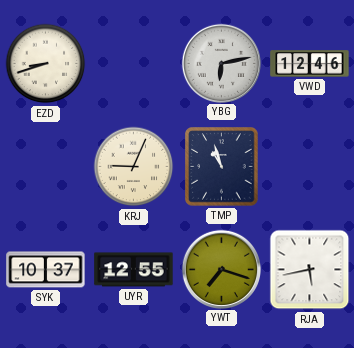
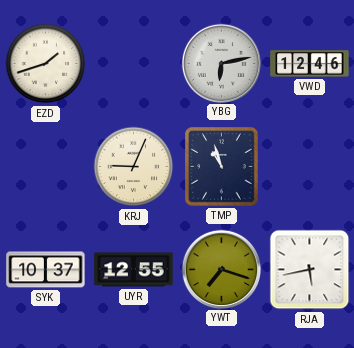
EZD: 8:42 -> 1:42 (46, 64)
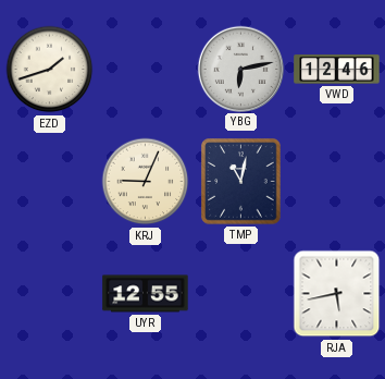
TMP: 10:57 -> 11:02 (241, 182)
SYK: 10:37 -> none (46, 270)
YWT: 7:18 -> none (221, 269)
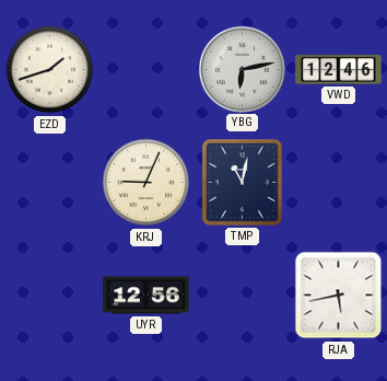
UYR: 12:55 -> 12:56 (146, 296)
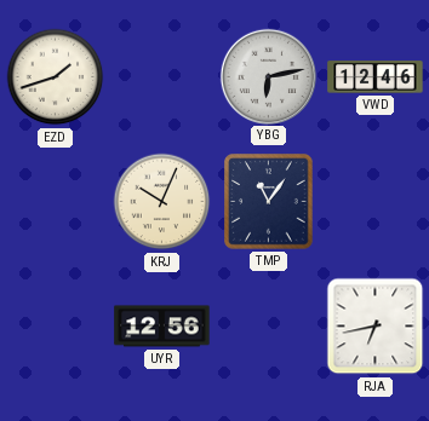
KRJ: 9:04 -> 10:04 (162, 202)
TMP: 11:02 -> 11:06 (269, 202)
RJA: 5:43 -> 6:43 (376, 327)
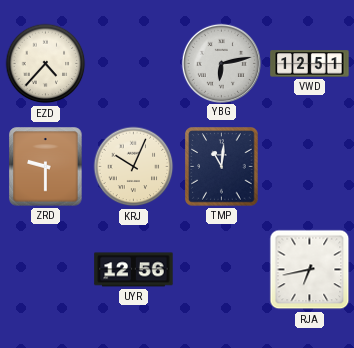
EZD: 1:42 -> 4:37 (46, 64)
VWD: 12:46 -> 12:51 (310, 64)
ZRD: none -> 9:30 (46, 167)
TMP: 11:06 -> 11:01 (222, 167)
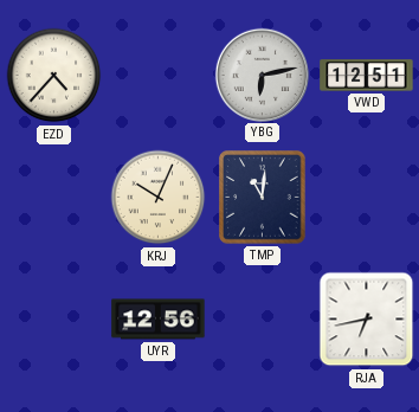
ZRD: 9:30 -> none (46, 167)
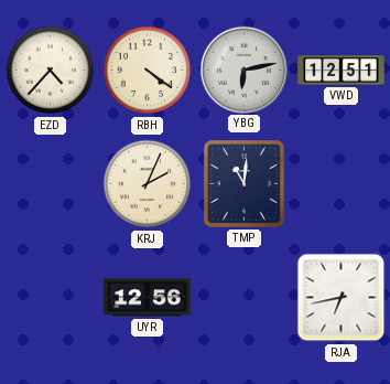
RBH: none -> 4:21 (148, 71)
KRJ: 10:04 -> 2:04 (148, 184)
